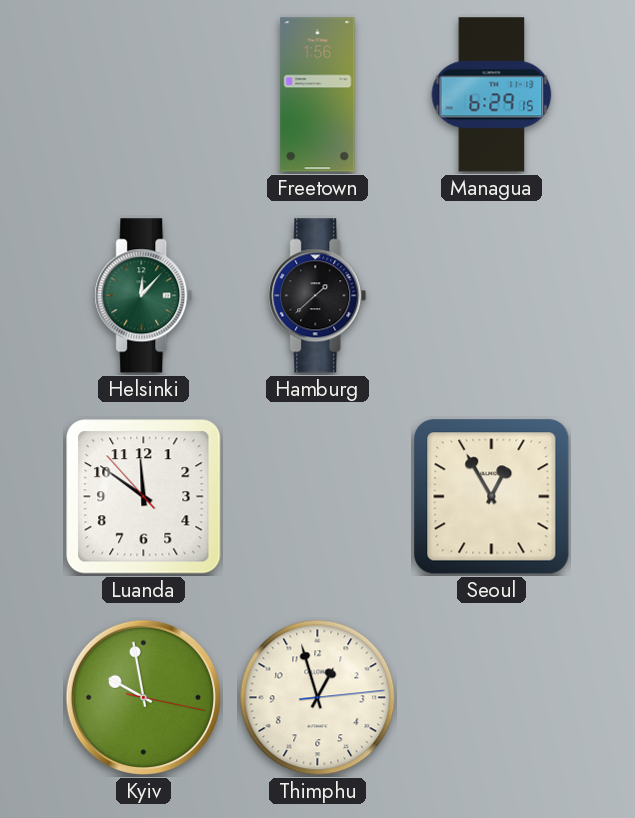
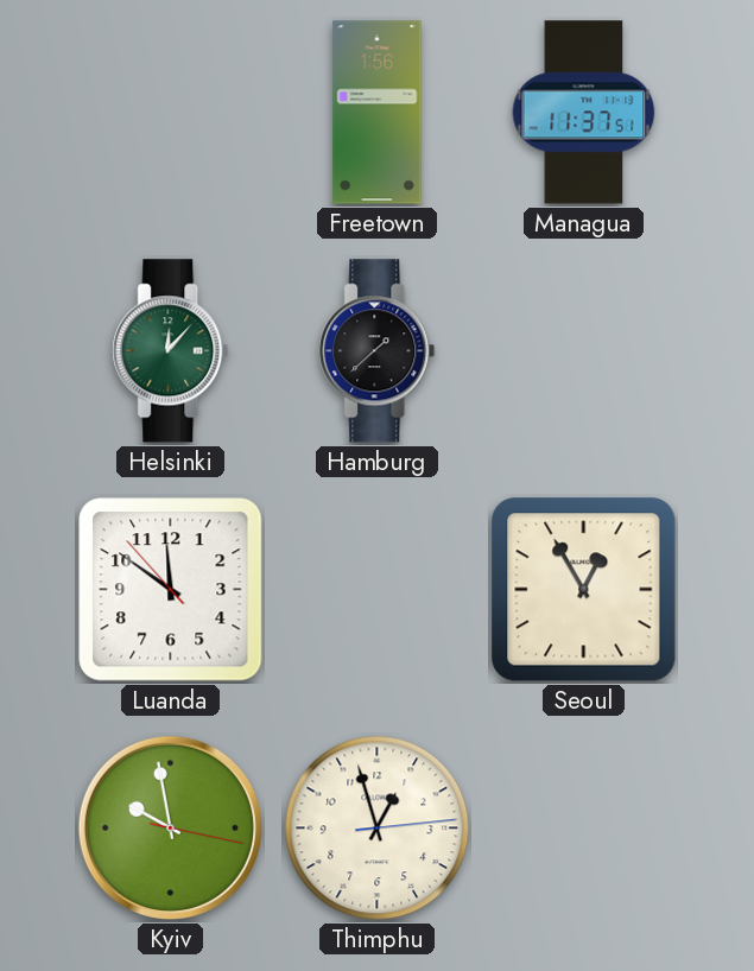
Managua: 6:29 -> 11:37 (584, 113)
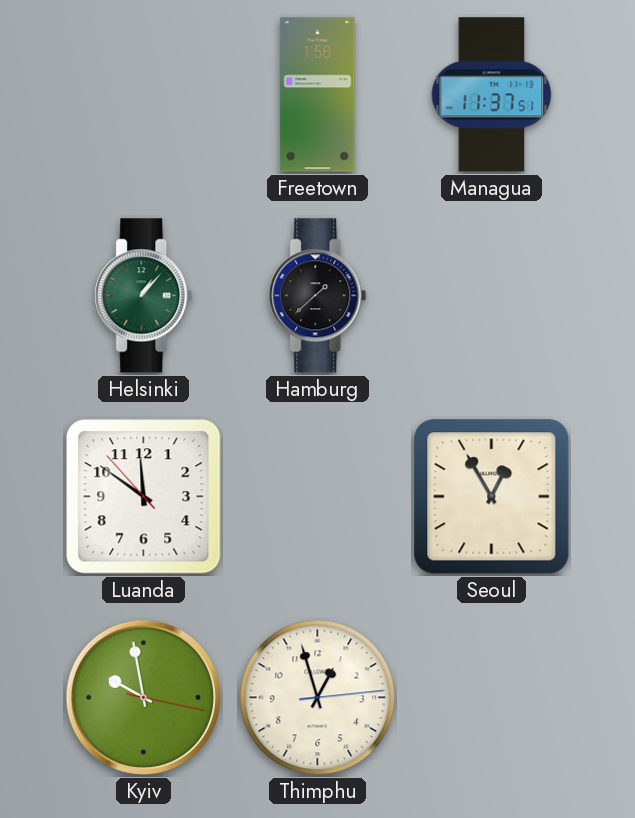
Helsinki: 12:07 -> 1:07 (144, 296)
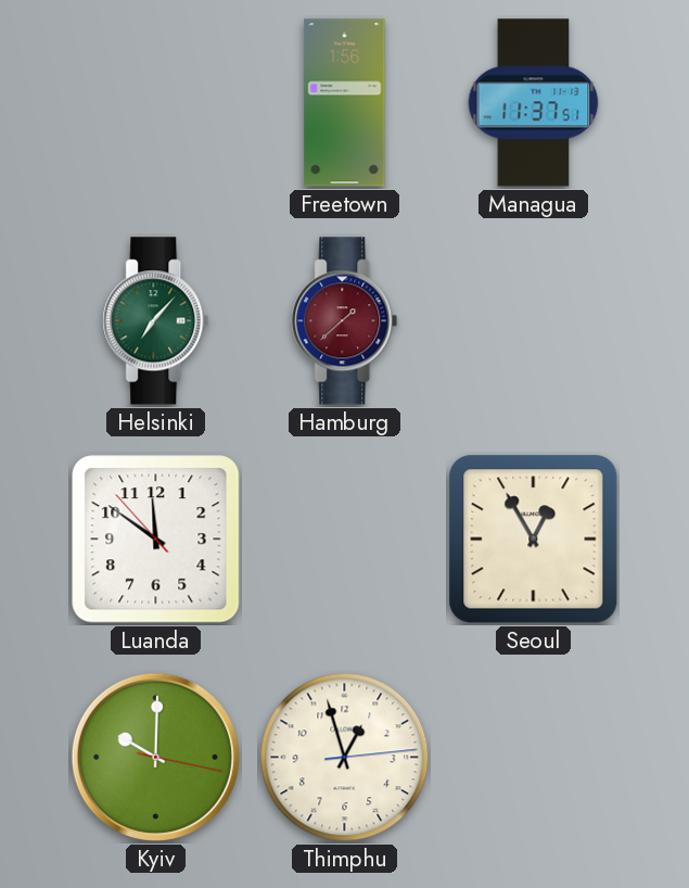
Helsinki: 1:07 -> 7:07 (156, 321)
Hamburg dial: black -> burgundy (345, 321)
Kyiv: 9:58 -> 10:00 (155, 757)
